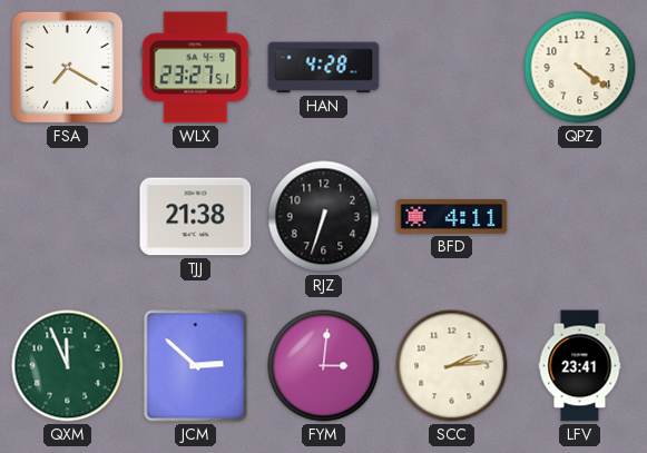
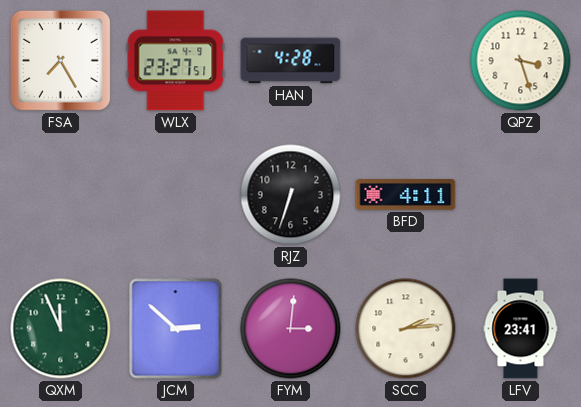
FSA: 7:20 -> 7:25 (60, 60)
QPZ: 4:21 -> 3:27 (521, 61)
TJJ: 21:38 -> none (196, 217)
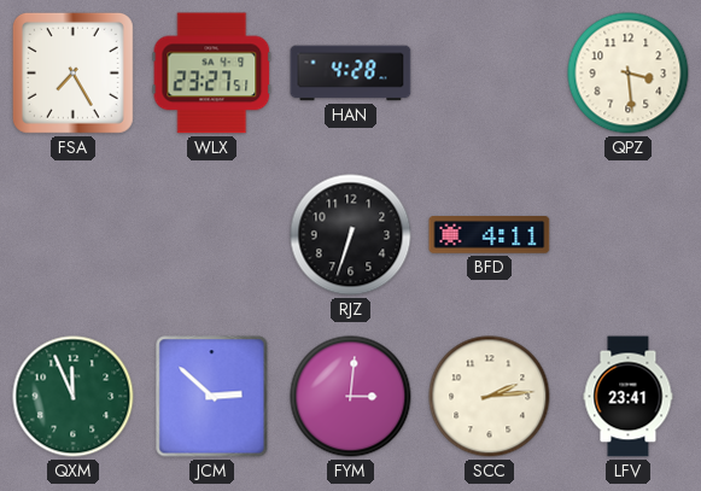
QPZ: 3:27 -> 3:29 (629, 74)
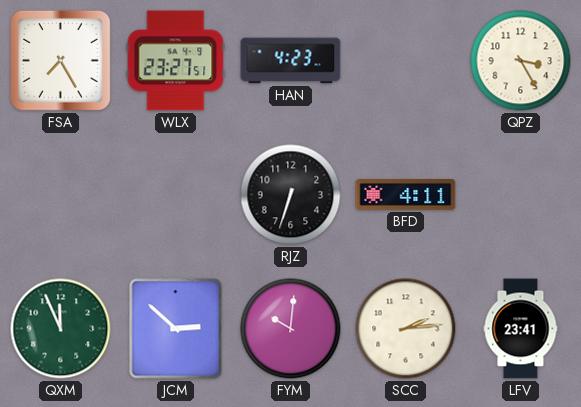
HAN: 4:28 -> 4:23 (291, 61)
QPZ: 3:29 -> 3:25 (521, 61)
FYM: 3:01 -> 10:01 (291, 329)
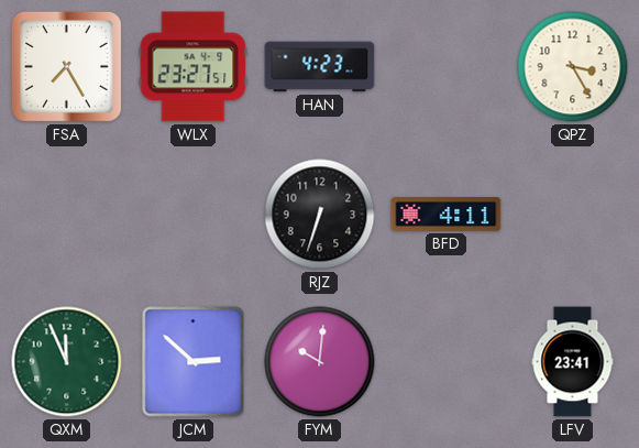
SCC: 2:14 -> none (406, 329)
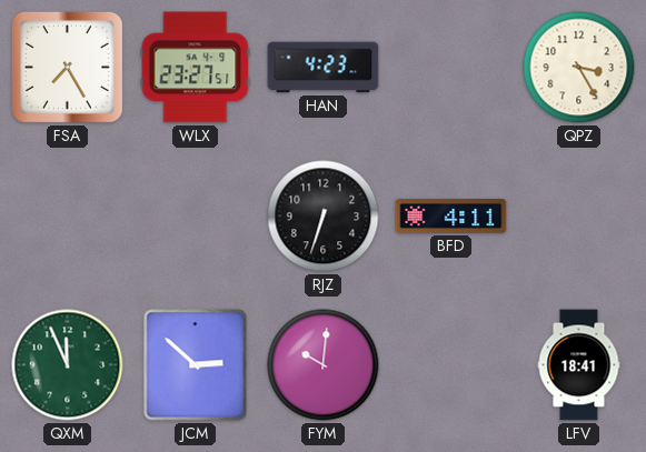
LFV: 23:41 -> 18:41 (579, 365)
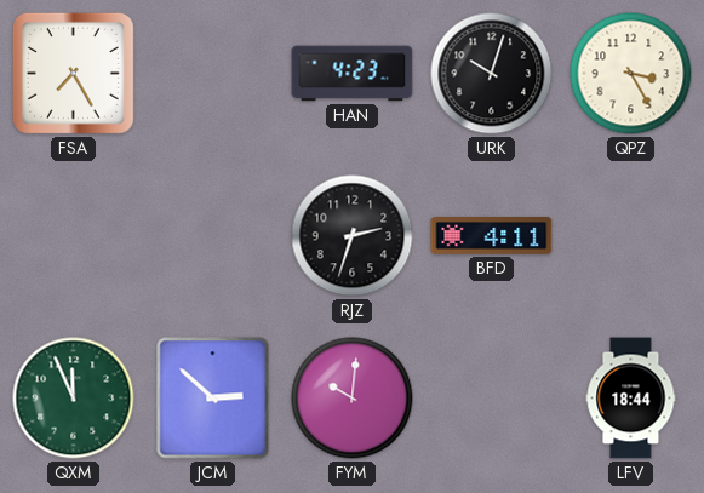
WLX: 23:27 -> none (196, 68)
URK: none -> 10:03 (492, 74)
RJZ: 6:33 -> 2:33 (353, 236)
LFV: 18:41 -> 18:44 (631, 399)
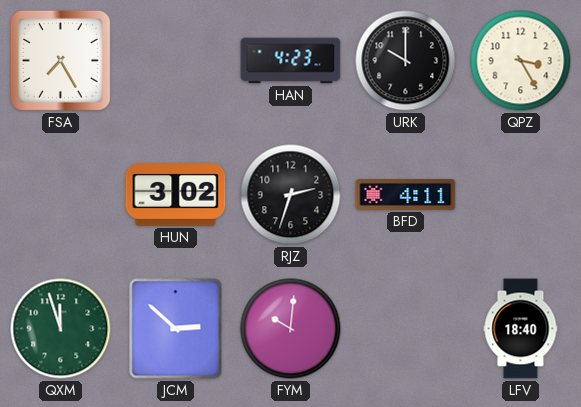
URK: 10:03 -> 10:00 (406, 61)
HUN: none -> 3:02 (176, 195)
QXM: 11:56 -> 11:57 (61, 329)
LFV: 18:44 -> 18:40 (521, 329)
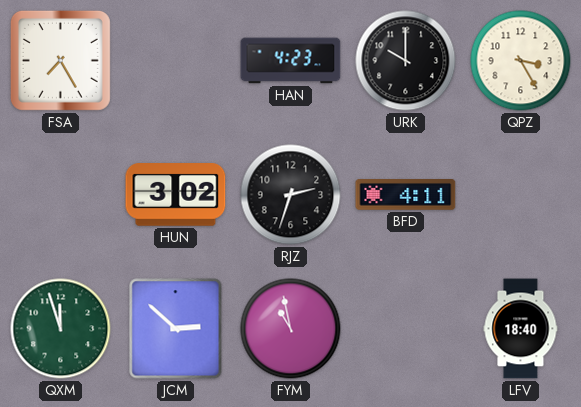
FYM: 10:01 -> 10:58 (291, 329)
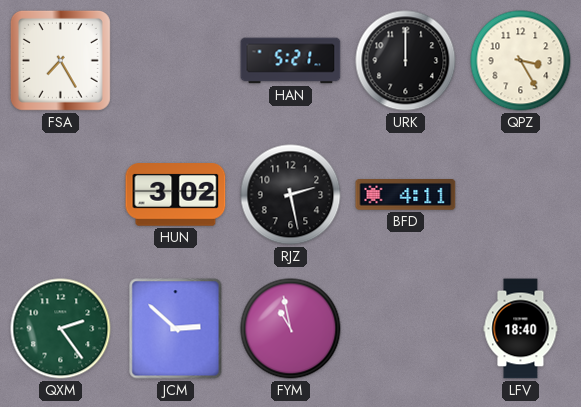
HAN: 4:23 -> 5:21 (291, 61)
URK: 10:00 -> 12:00 (406, 61)
RJZ: 2:33 -> 2:28 (291, 195)
QXM: 11:57 -> 2:24 (61, 329)
